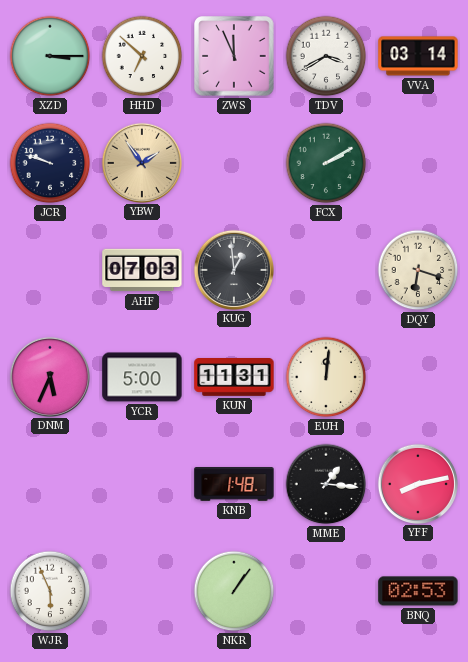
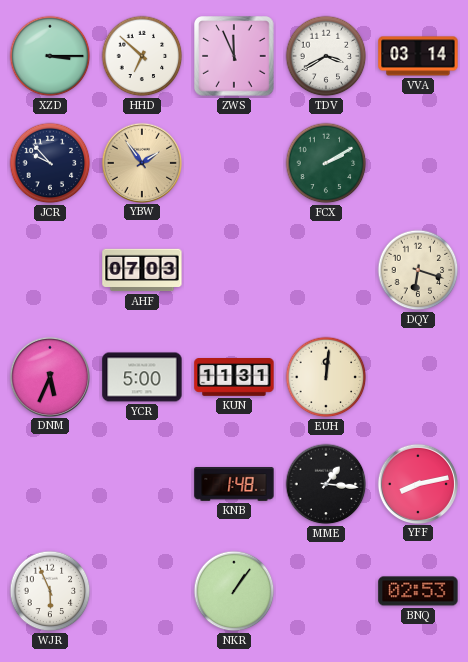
JCR: 9:48 -> 9:53 (50, 163)
KUG: 12:59 -> none (233, 269)
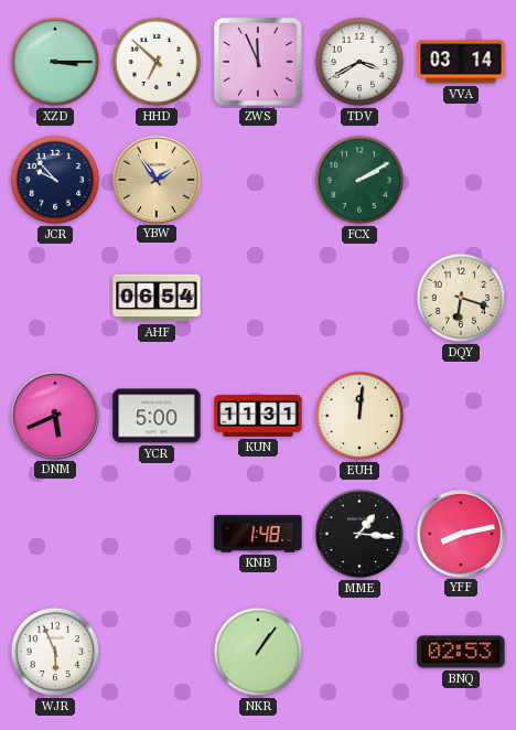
AHF: 07:03 -> 06:54 (157, 298)
DNM: 5:34 -> 5:41 (54, 415)
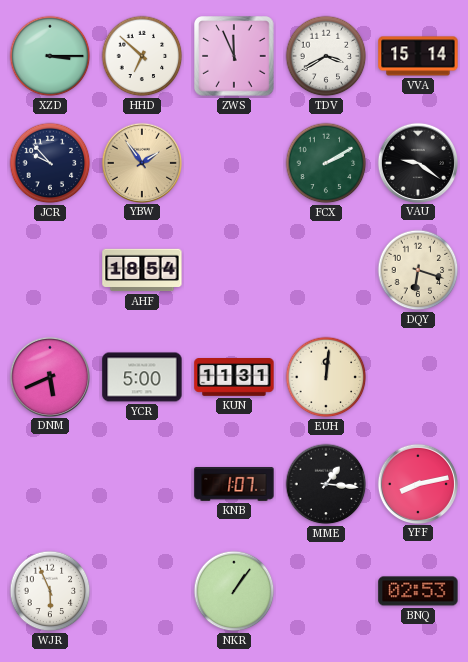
VVA: 03:14 -> 15:14 (418, 56)
VAU: none -> 9:21 (417, 162)
AHF: 06:54 -> 18:54 (142, 270)
KNB: 1:48 -> 1:07 (234, 485)
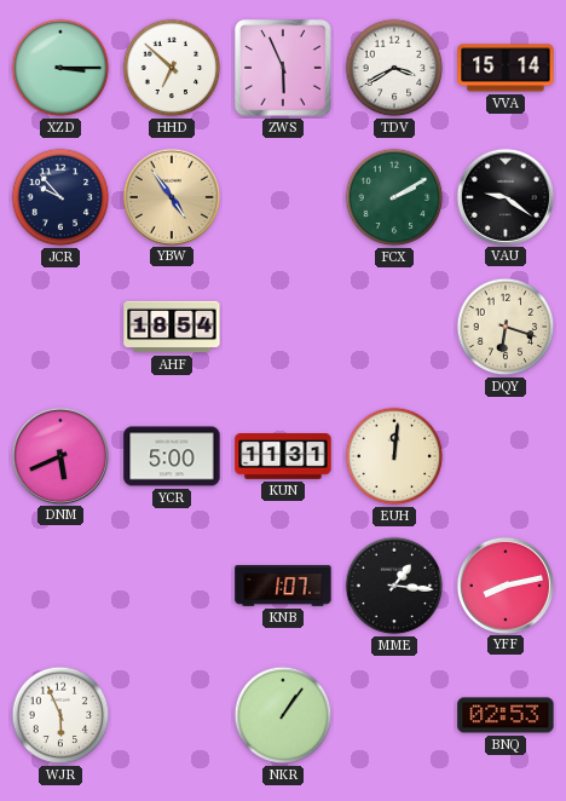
ZWS: 11:56 -> 5:56 (283, 68)
YBW: 1:54 -> 4:54 (171, 196)
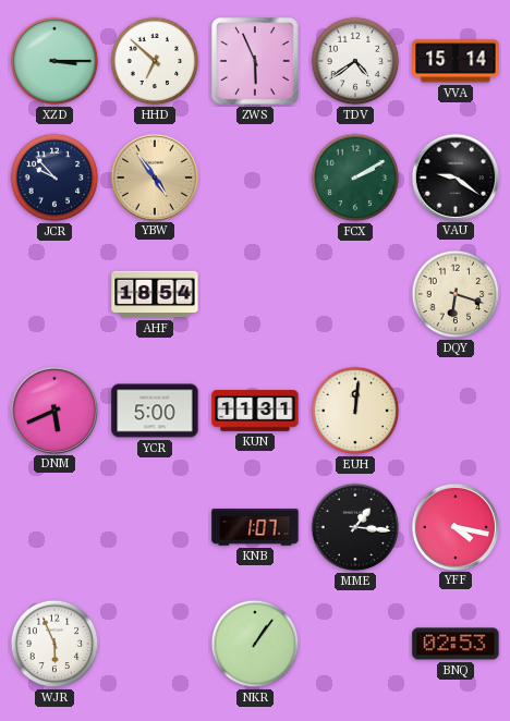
TDV: 3:40 -> 4:39 (355, 61)
YFF: 8:13 -> 4:17 (454, 526)
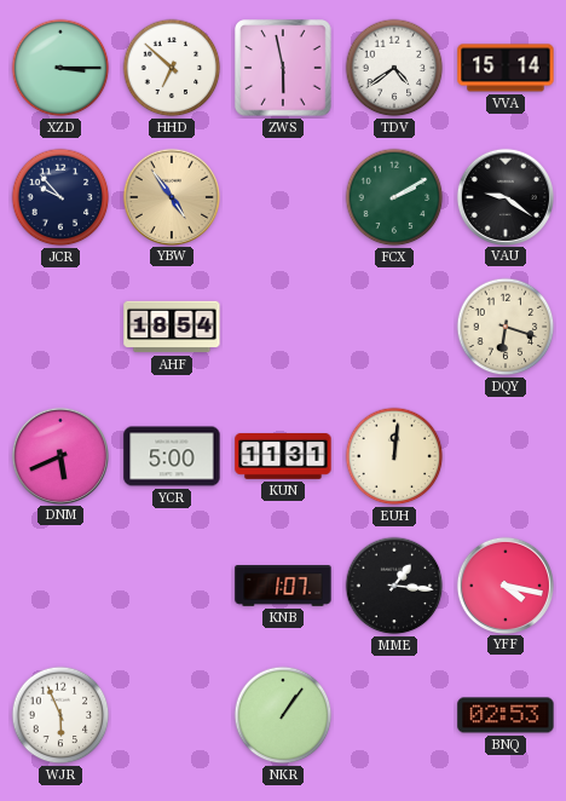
ZWS: 5:56 -> 5:58 (283, 68)
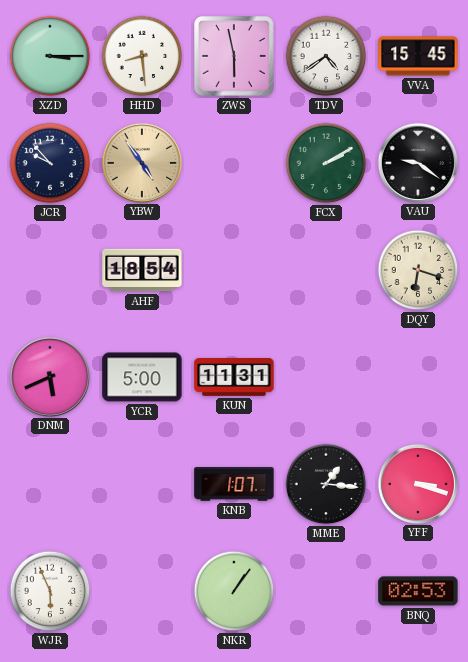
HHD: 6:52 -> 8:29 (142, 56)
VVA: 15:14 -> 15:45 (418, 56)
EUH: 12:01 -> none (394, 456)
YFF: 4:17 -> 3:18 (417, 483)
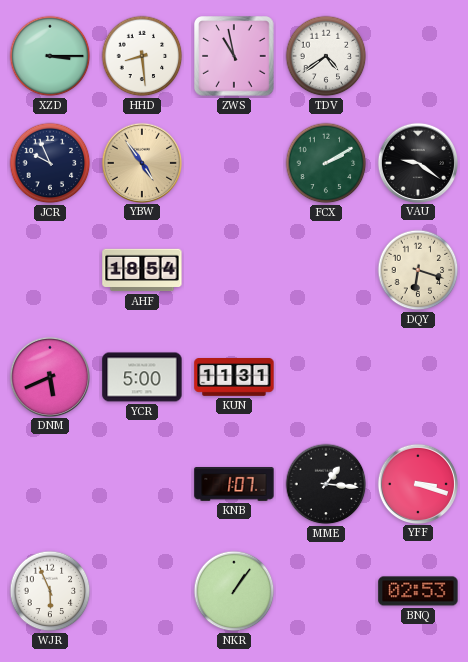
ZWS: 5:58 -> 10:58 (234, 56)
VVA: 15:45 -> none (418, 56)
JCR: 9:53 -> 9:56 (50, 163)
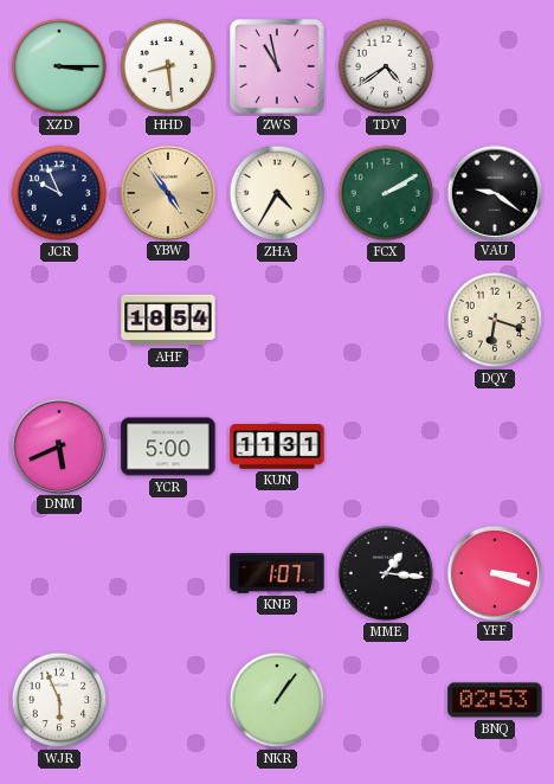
ZHA: none -> 4:35 (277, 193)
